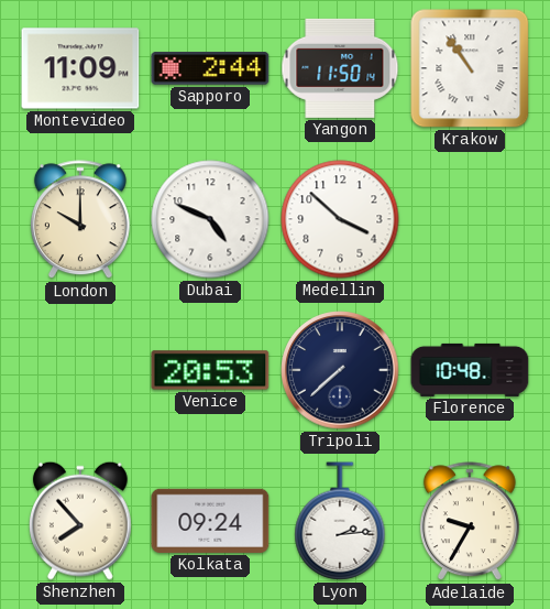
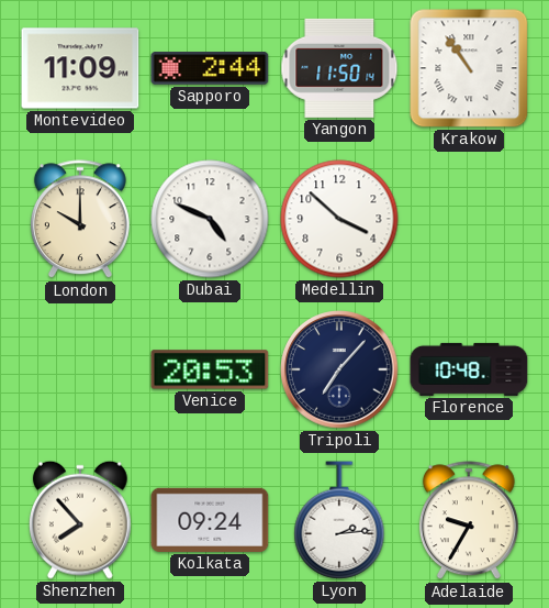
Tripoli: 7:38 -> 7:07 (339, 369)
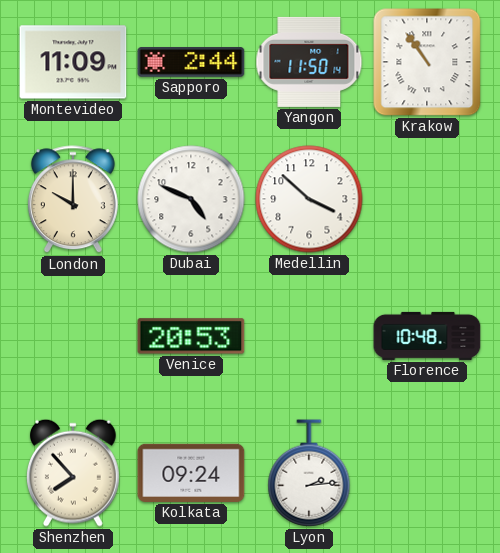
Tripoli: 7:07 -> none (339, 369)
Adelaide: 9:35 -> none (469, 521)
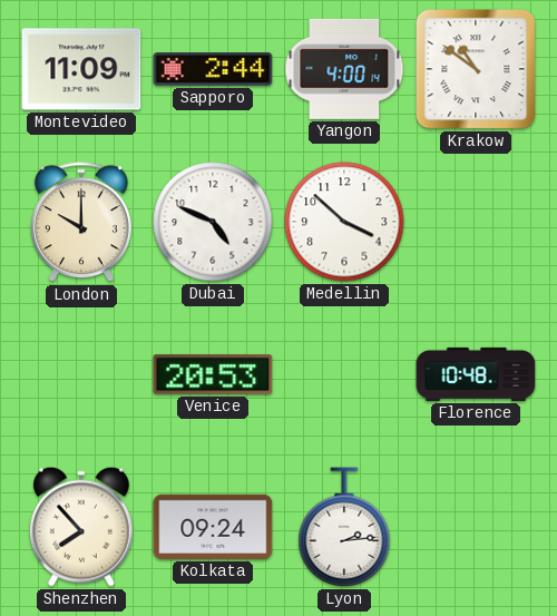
Yangon: 11:50 -> 4:00 (344, 69)
Krakow: 10:54 -> 10:51 (476, 69)
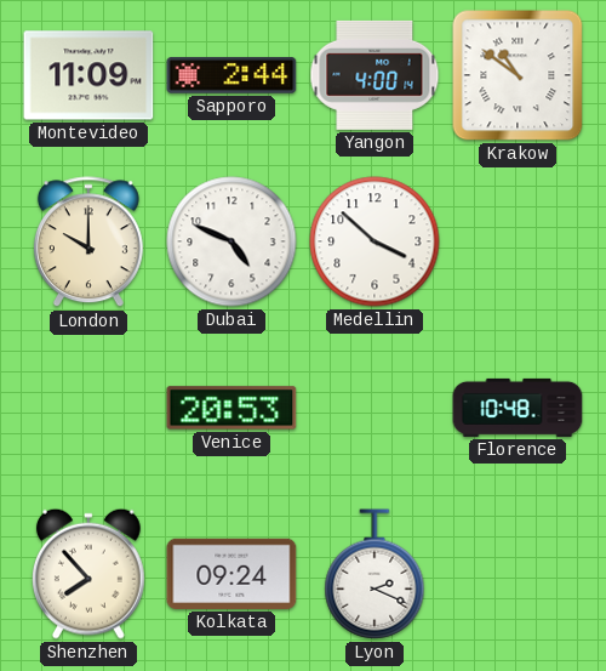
Lyon: 2:14 -> 2:19 (375, 574)
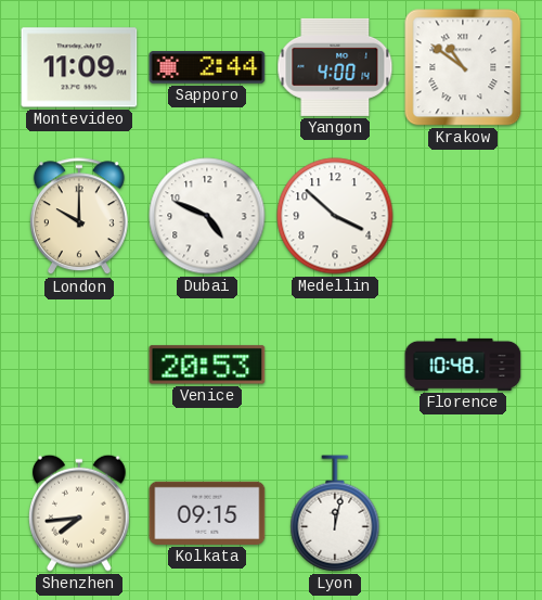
Shenzhen: 7:53 -> 7:44 (79, 513)
Kolkata: 09:24 -> 09:15 (207, 513)
Lyon: 2:19 -> 12:02 (335, 513)
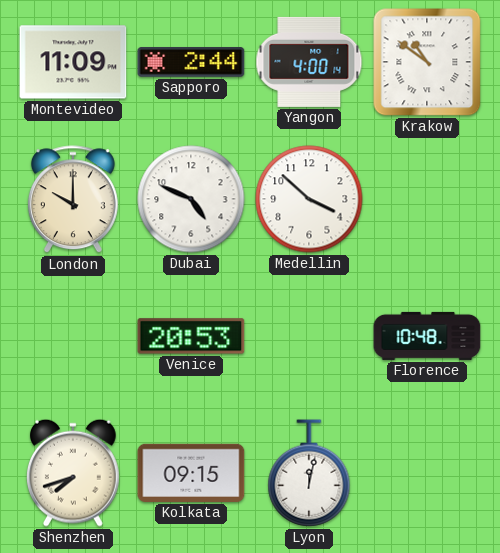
Shenzhen: 7:44 -> 7:42 (73, 473)
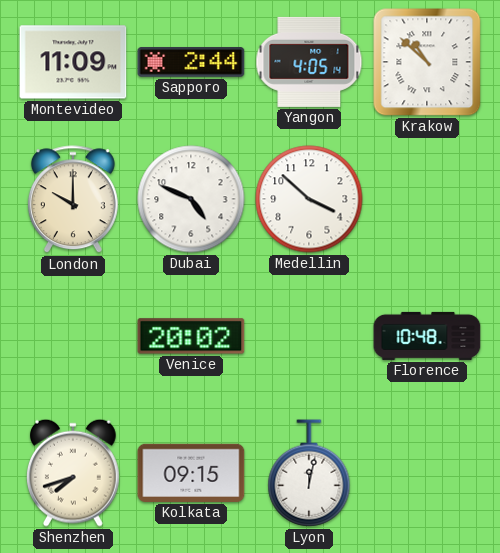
Yangon: 4:00 -> 4:05 (309, 62)
Krakow: 10:51 -> 10:52 (427, 62)
Venice: 20:53 -> 20:02 (191, 336)
